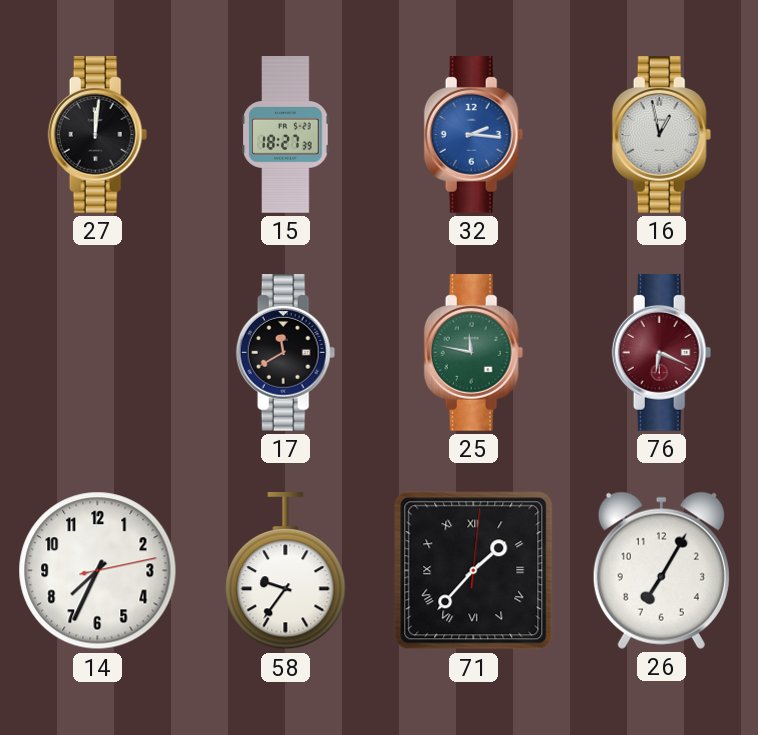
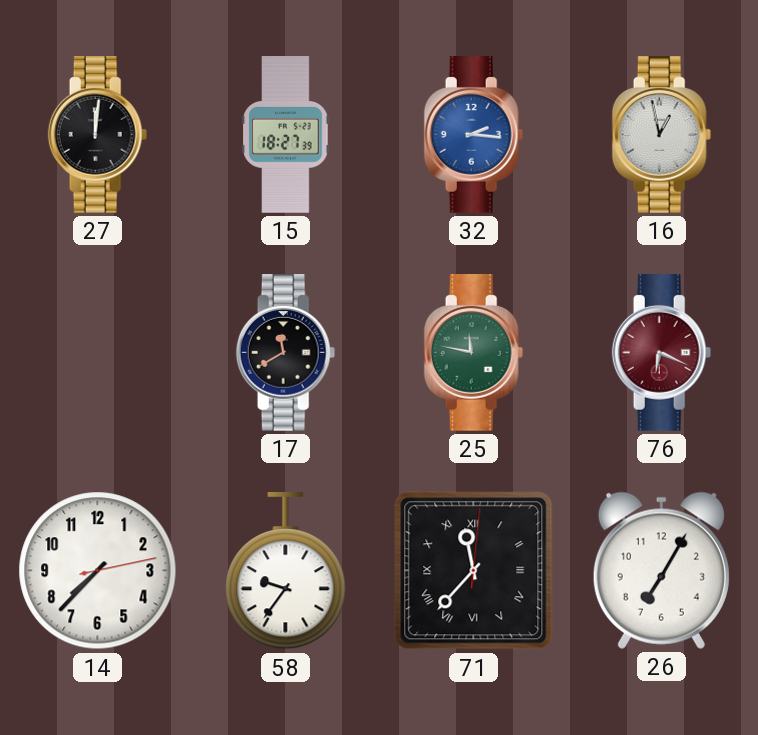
14: 7:34 -> 7:37 (98, 571)
71: 1:37 -> 11:37 (474, 571)
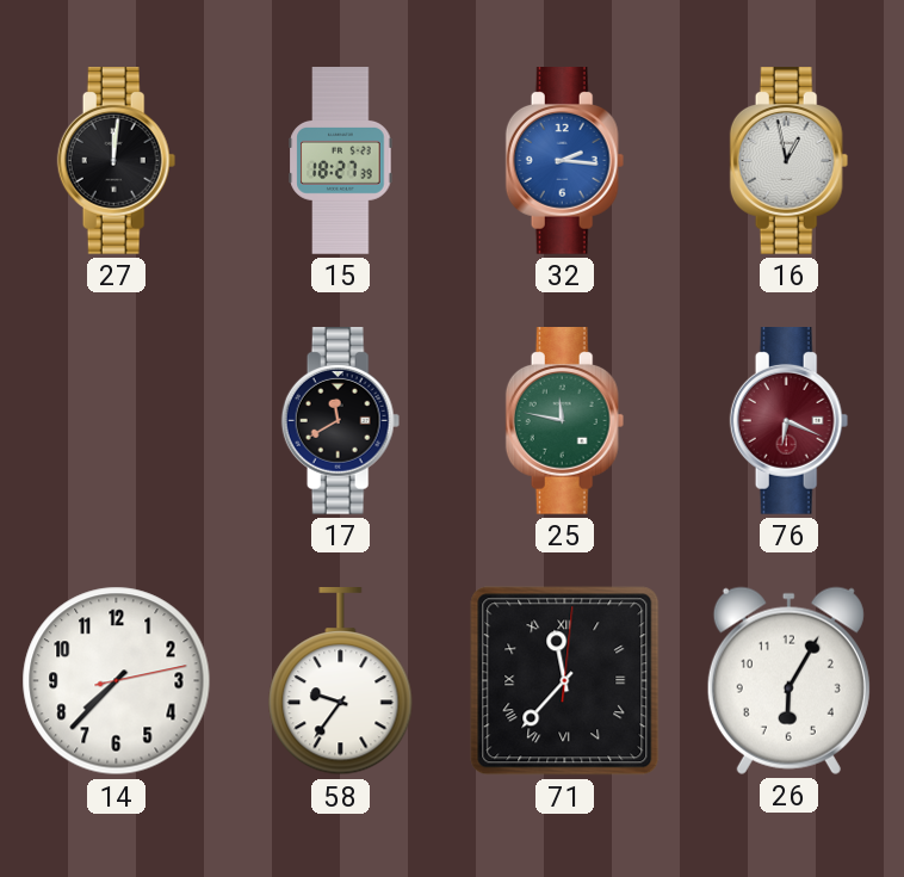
26: 7:05 -> 6:05 (788, 680)
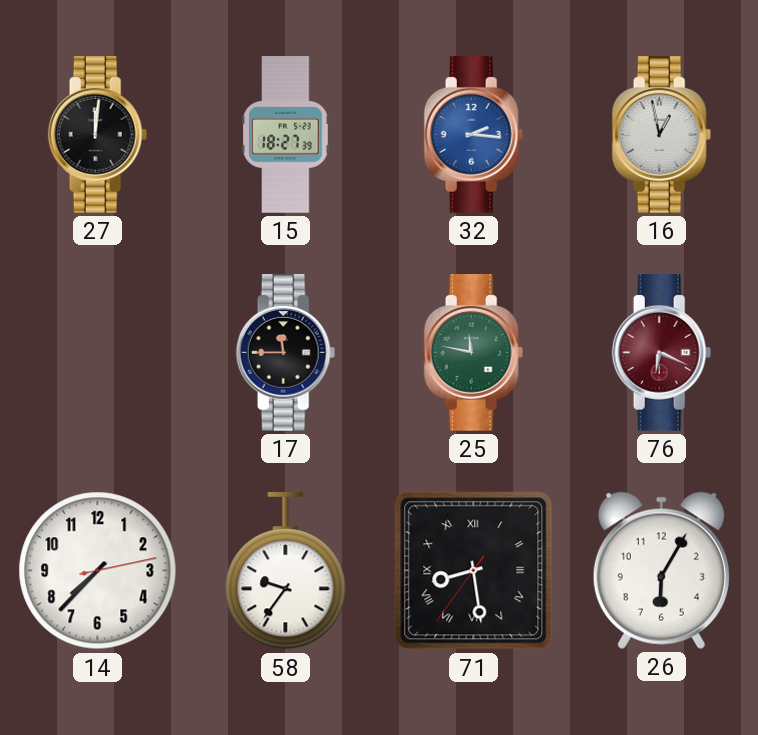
17: 11:40 -> 11:45 (286, 353)
71: 11:37 -> 8:28 (474, 571)
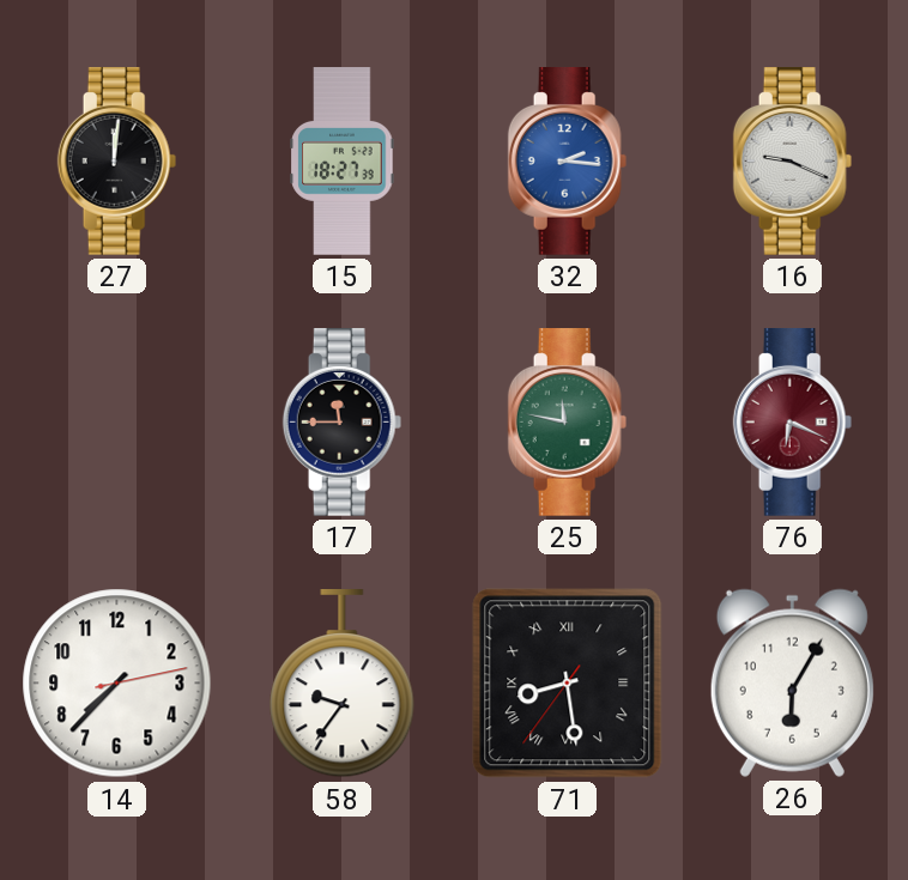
16: 12:58 -> 9:19 (793, 162)
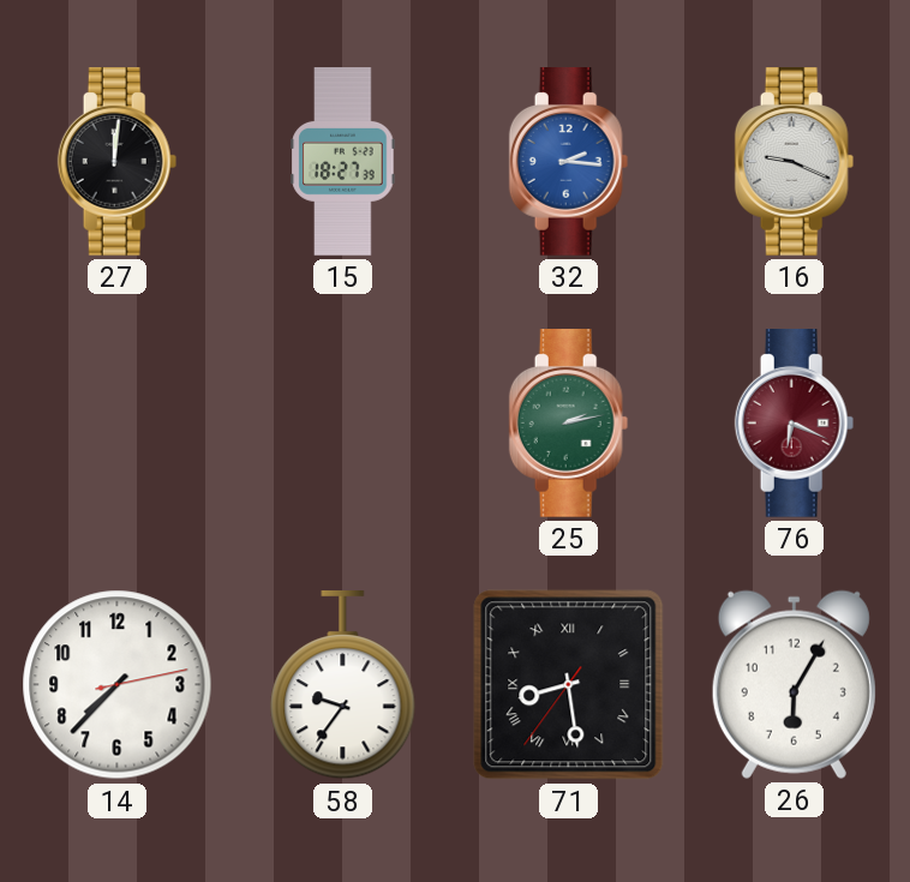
17: 11:45 -> none (343, 423)
25: 11:47 -> 2:13 (569, 424)
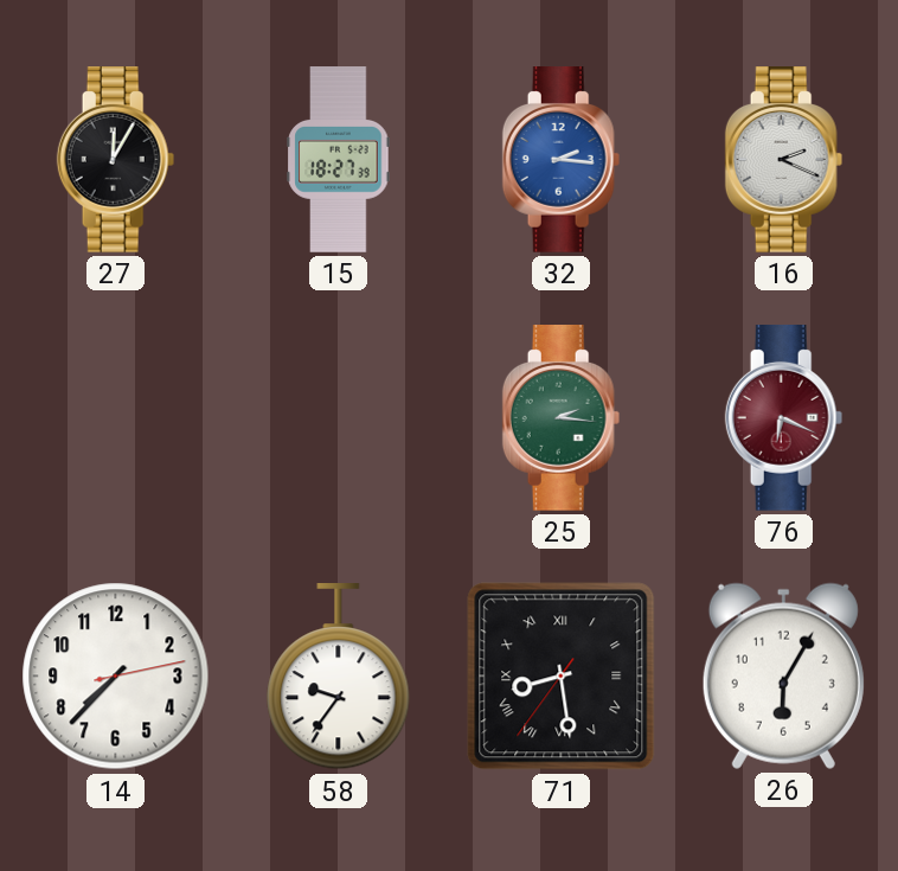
27: 12:01 -> 12:05 (116, 160)
16: 9:19 -> 2:19 (784, 160)
25: 2:13 -> 2:16 (562, 418)
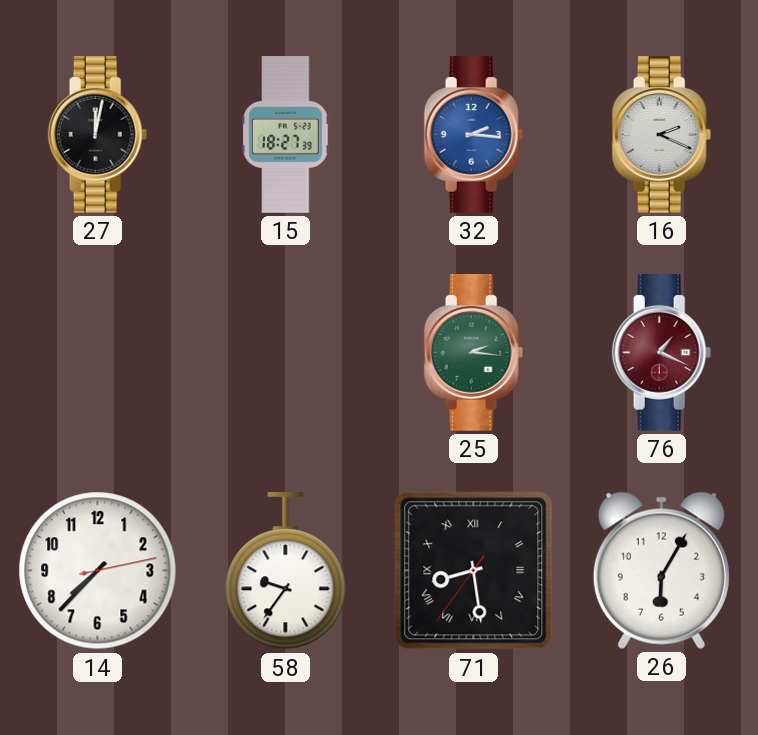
27: 12:05 -> 12:02 (98, 135)
76: 6:19 -> 1:19 (662, 353)
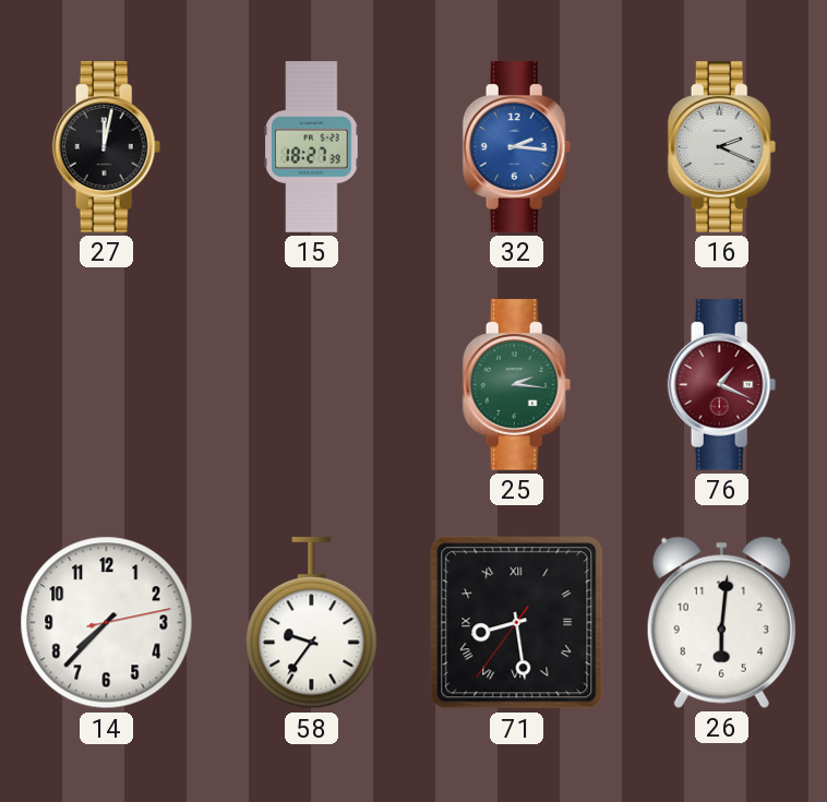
26: 6:05 -> 6:01 (721, 622)
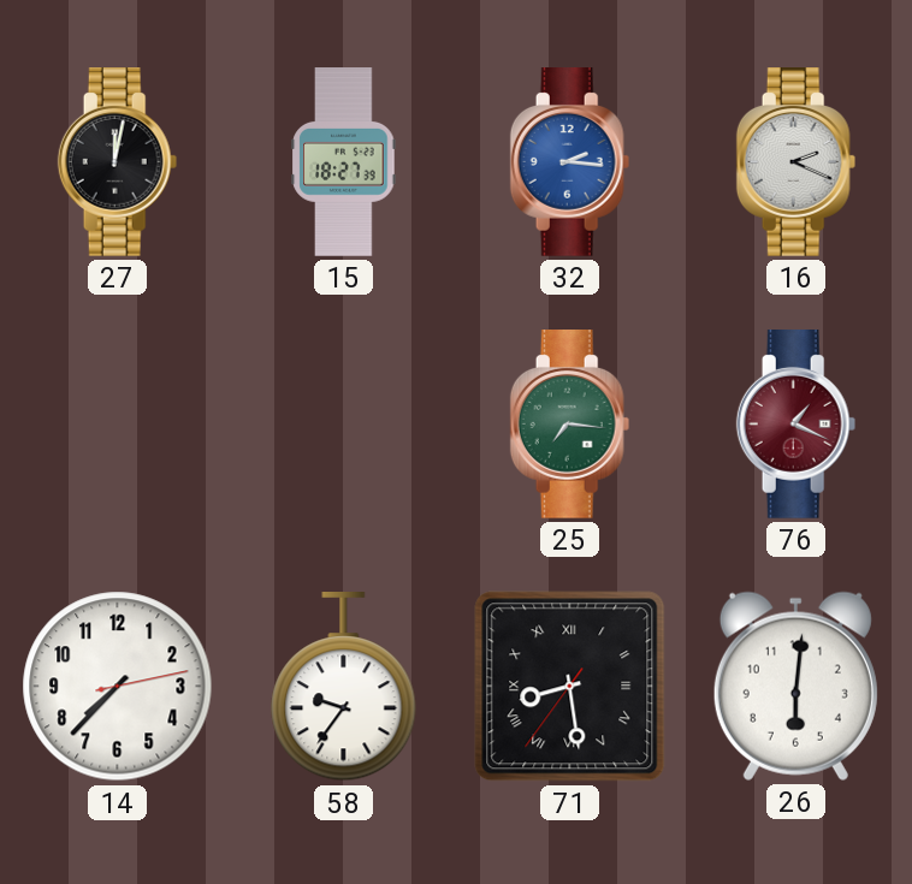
25: 2:16 -> 7:16 (570, 425)
